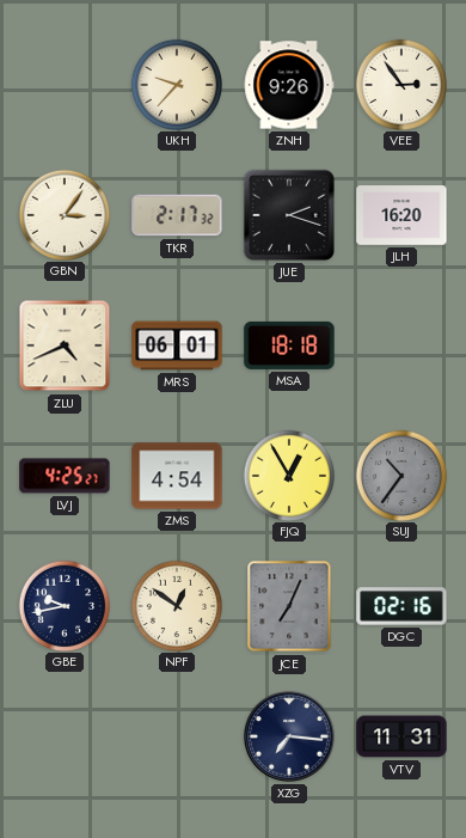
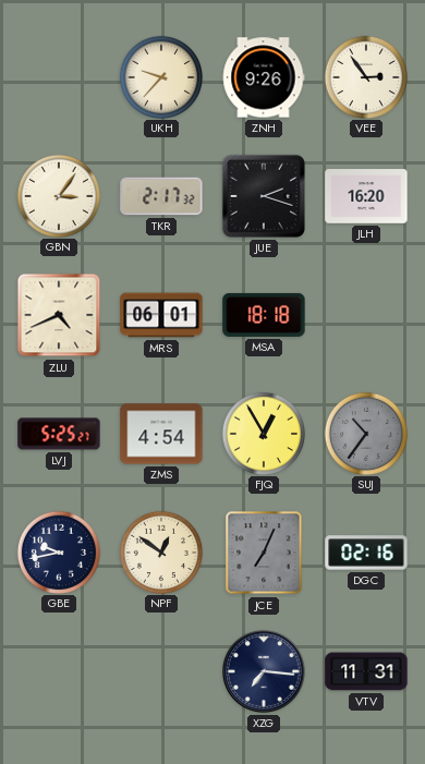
LVJ: 4:25 -> 5:25 (59, 434)
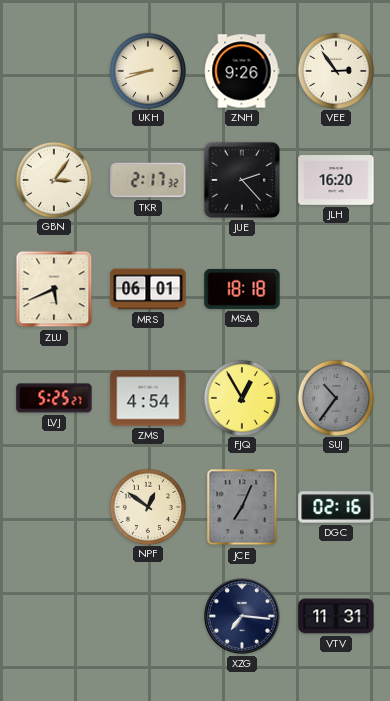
UKH: 9:37 -> 8:42 (147, 70)
JUE: 2:18 -> 2:23 (242, 180)
ZLU: 4:41 -> 5:41 (54, 289)
GBE: 9:43 -> none (58, 551)
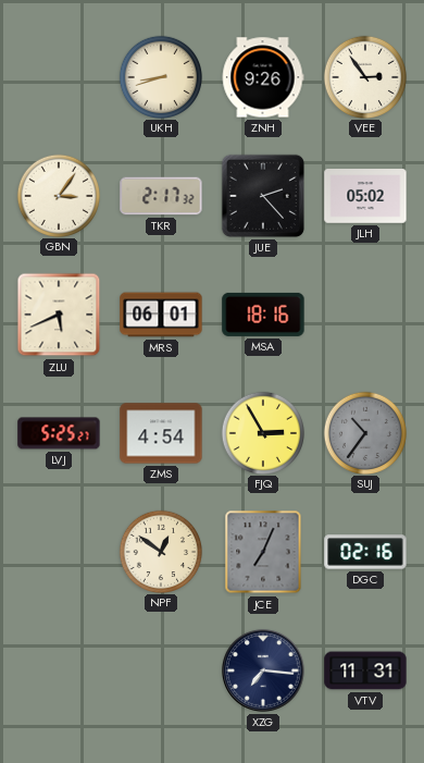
JLH: 16:20 -> 05:02 (365, 196)
MSA: 18:18 -> 18:16 (263, 315)
FJQ: 12:55 -> 2:55 (262, 432)
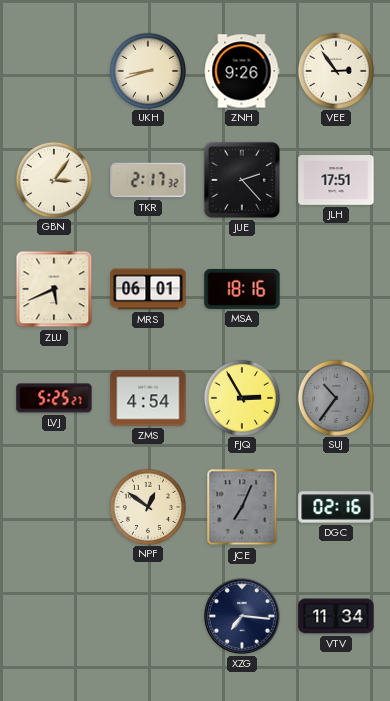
JLH: 05:02 -> 17:51 (336, 180)
VTV: 11:31 -> 11:34 (336, 616)
